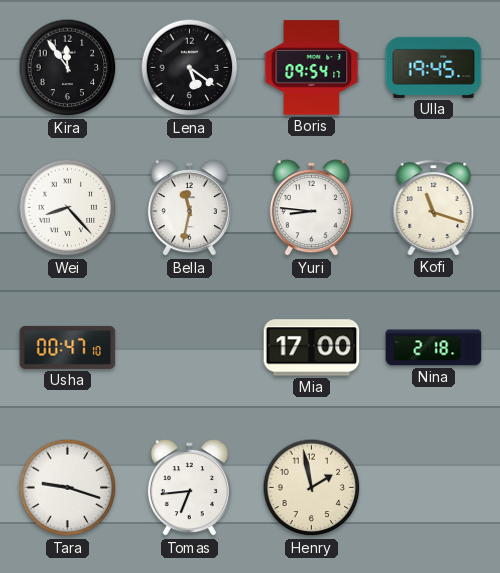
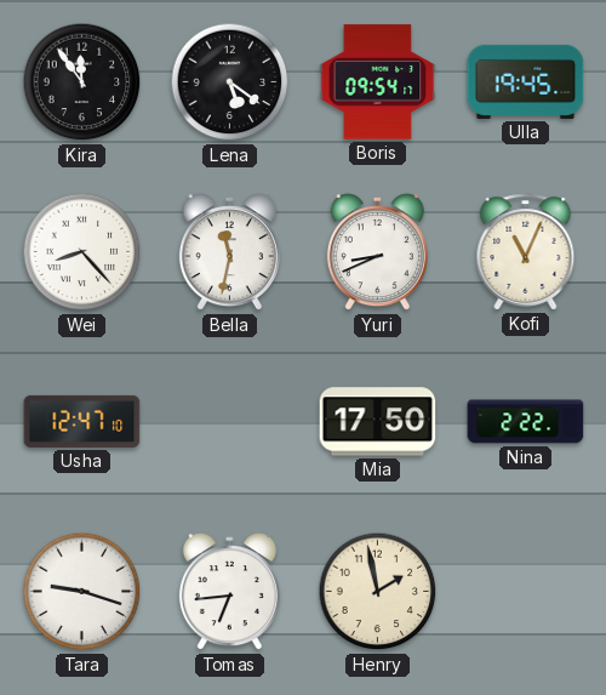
Yuri: 8:46 -> 8:41 (377, 252)
Kofi: 11:18 -> 11:04 (526, 252)
Usha: 00:47 -> 12:47 (82, 421)
Mia: 17:00 -> 17:50 (378, 422)
Nina: 2:18 -> 2:22 (526, 422)
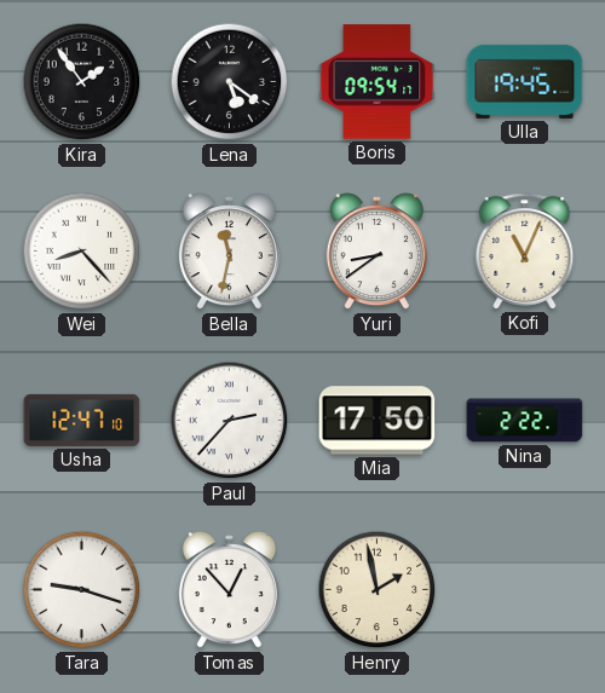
Kira: 11:54 -> 1:54 (82, 82)
Yuri: 8:41 -> 8:39 (376, 252)
Paul: none -> 2:37 (230, 421)
Tomas: 6:44 -> 12:53 (229, 590)
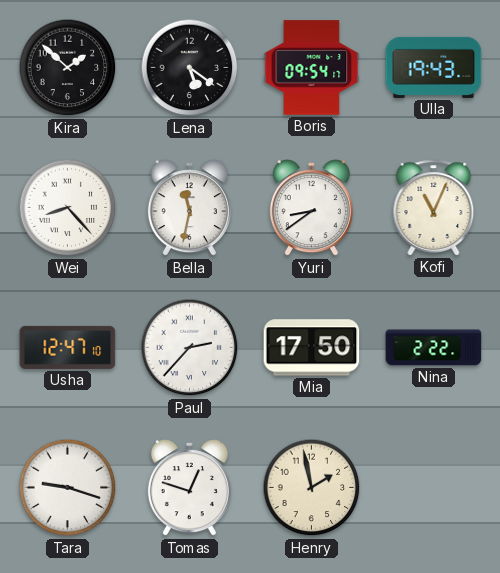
Kira: 1:54 -> 1:52 (68, 68)
Ulla: 19:45 -> 19:43 (434, 67)
Tomas: 12:53 -> 12:48 (189, 488)
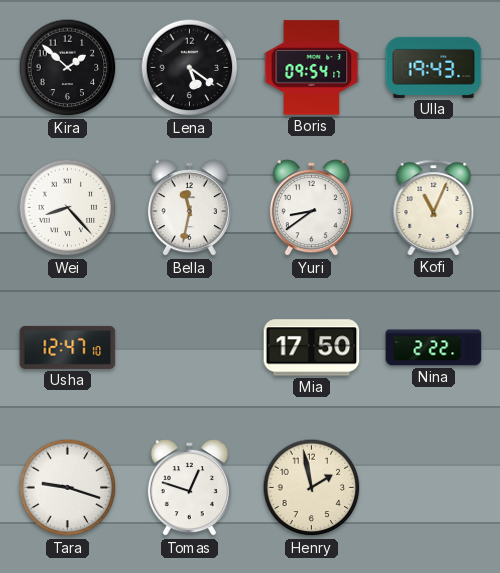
Paul: 2:37 -> none (190, 348)
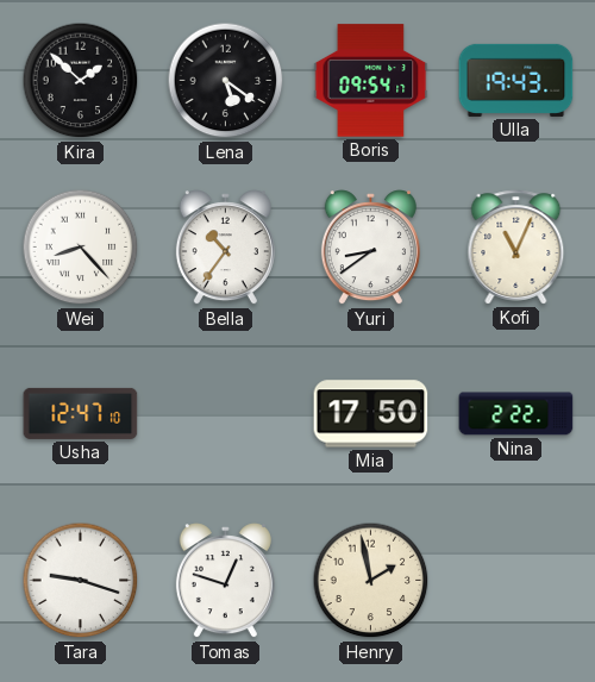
Bella: 11:32 -> 10:36 (225, 248)
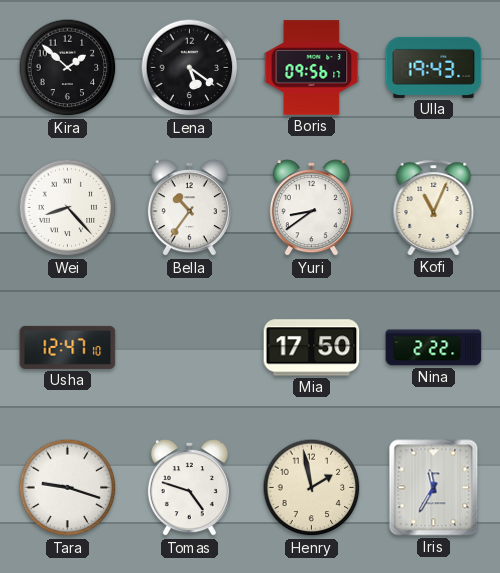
Boris: 09:54 -> 09:56 (312, 68)
Tomas: 12:48 -> 4:48 (189, 488)
Iris: none -> 11:35 (434, 488)
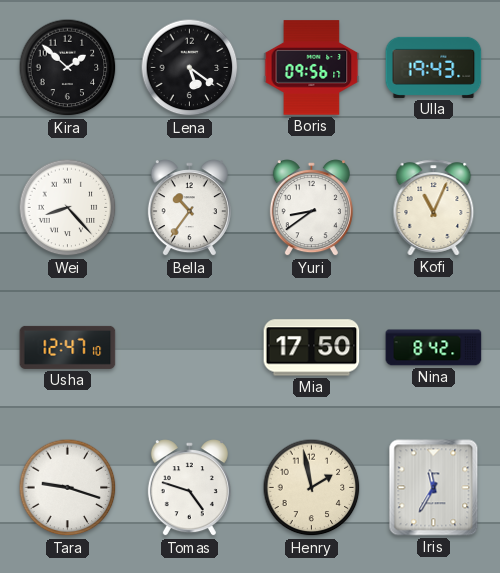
Nina: 2:22 -> 8:42 (434, 348)
